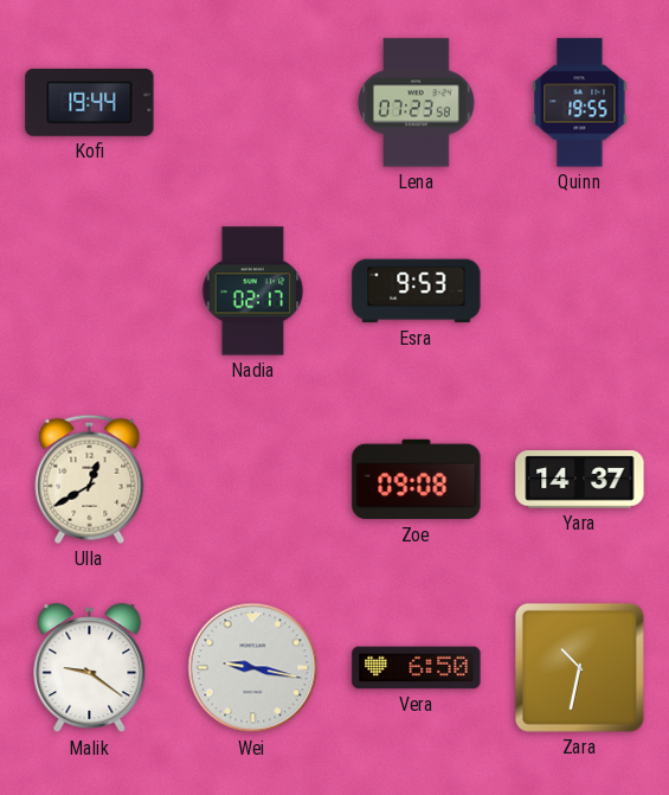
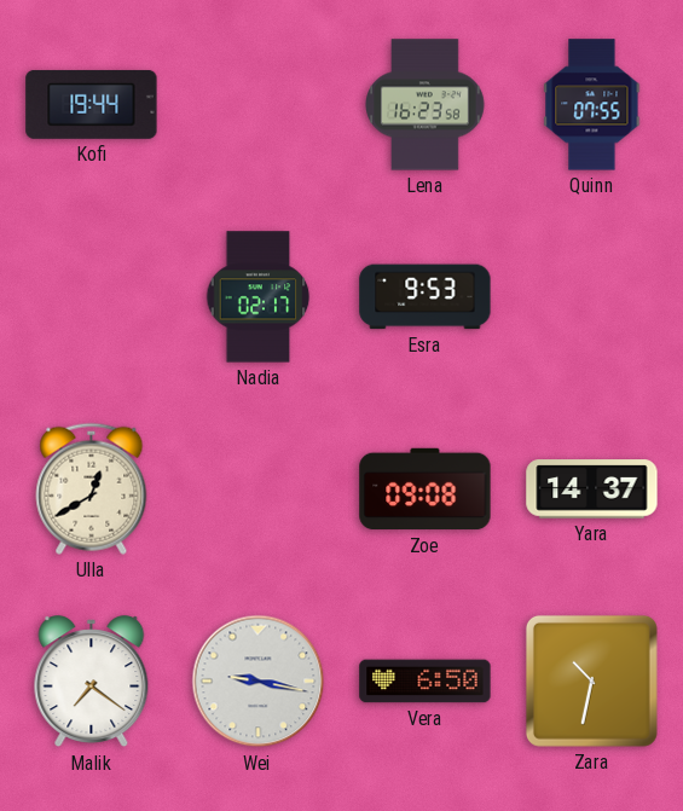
Lena: 07:23 -> 16:23 (426, 105)
Quinn: 19:55 -> 07:55 (592, 105)
Malik: 9:21 -> 7:21 (92, 682)
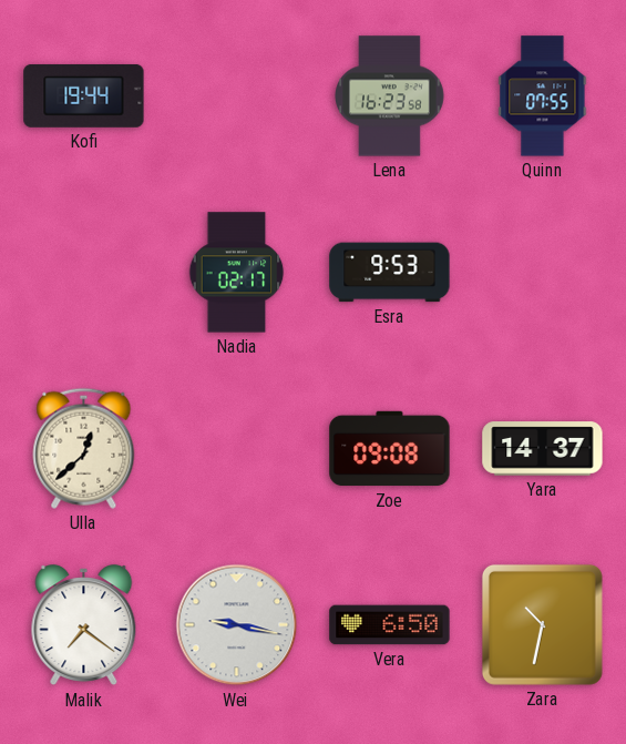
Ulla: 12:40 -> 12:38 (84, 448)
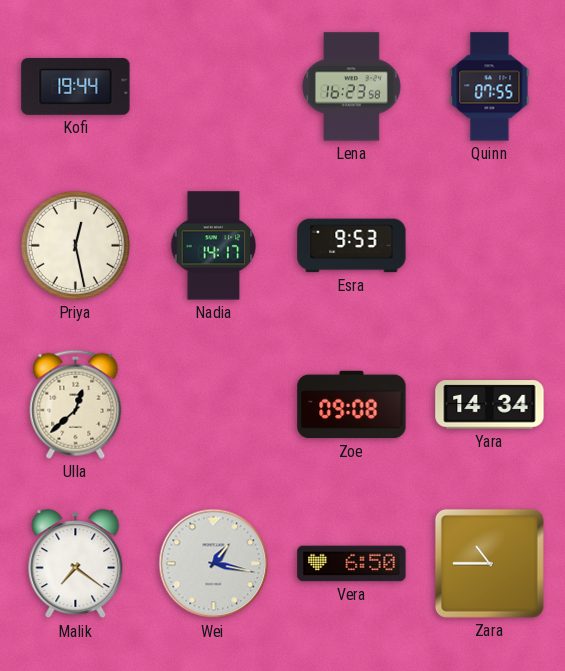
Priya: none -> 12:28 (75, 245)
Nadia: 02:17 -> 14:17 (214, 246)
Yara: 14:37 -> 14:34 (490, 405)
Wei: 9:17 -> 1:17 (214, 564)
Zara: 10:32 -> 10:45 (489, 563)
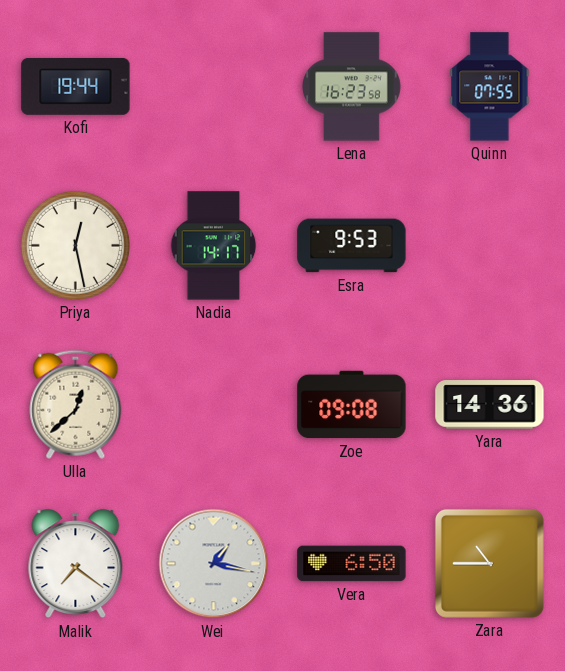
Yara: 14:34 -> 14:36 (490, 405)
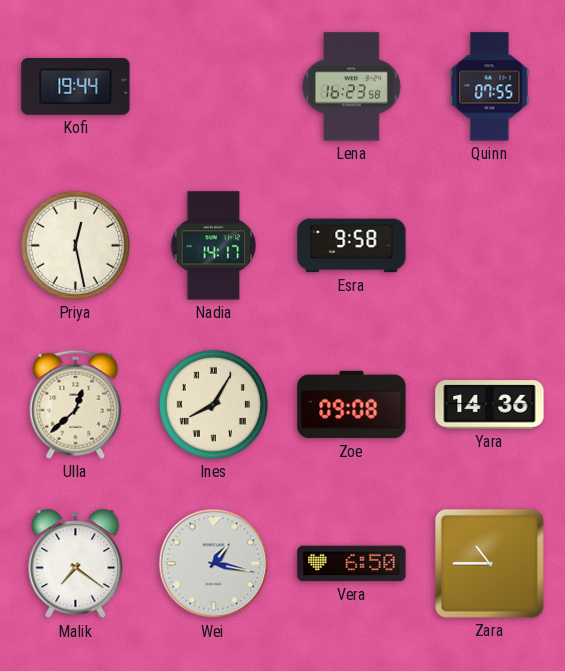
Esra: 9:53 -> 9:58 (352, 246)
Ines: none -> 8:05 (213, 404)
